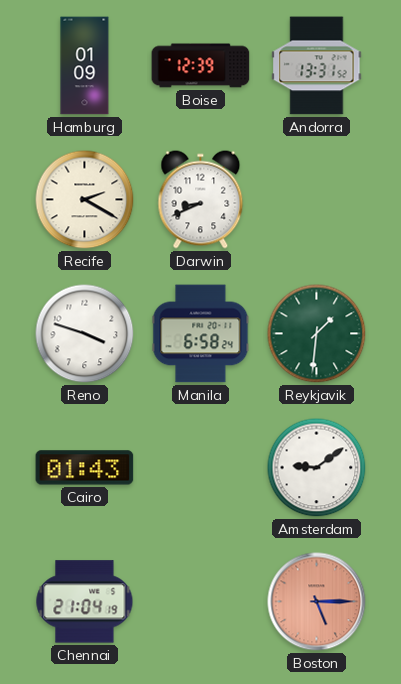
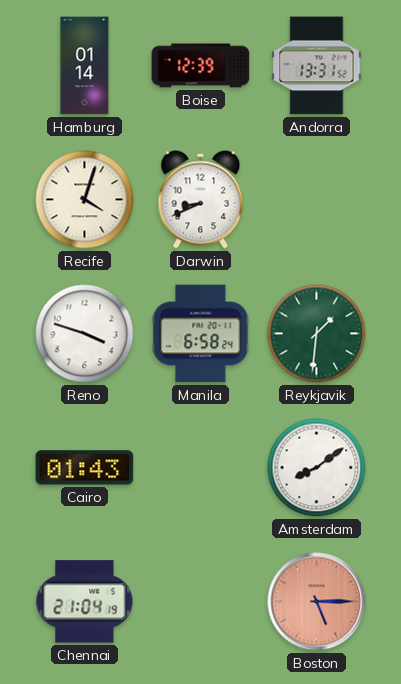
Hamburg: 01:09 -> 01:14 (85, 66)
Recife: 2:20 -> 4:03 (85, 200)
Amsterdam: 9:09 -> 8:09 (317, 468)
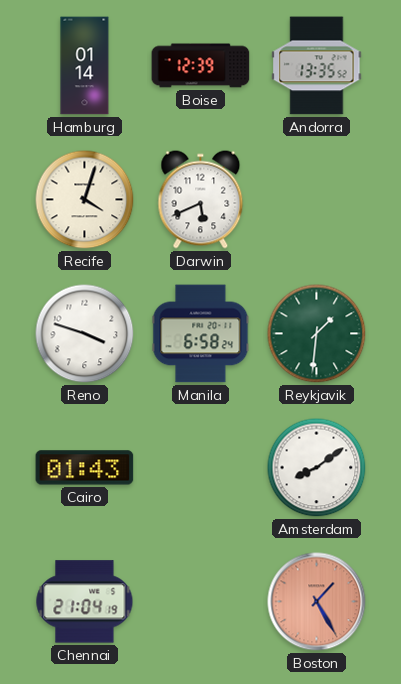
Andorra: 13:31 -> 13:35 (317, 66)
Darwin: 8:41 -> 5:41 (201, 200)
Boston: 5:15 -> 1:25 (317, 602)
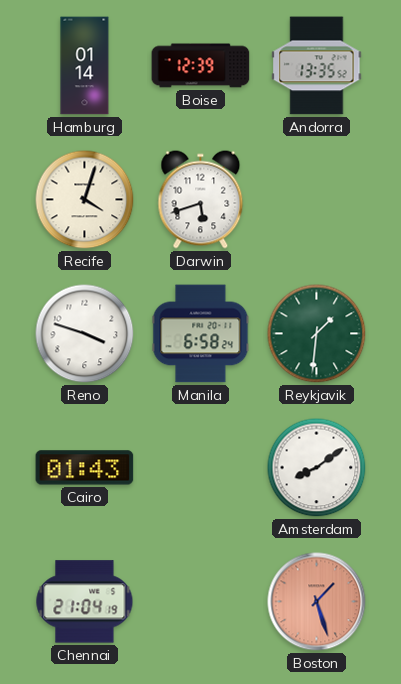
Darwin: 5:41 -> 5:42 (201, 200)
Boston: 1:25 -> 1:27 (317, 602)
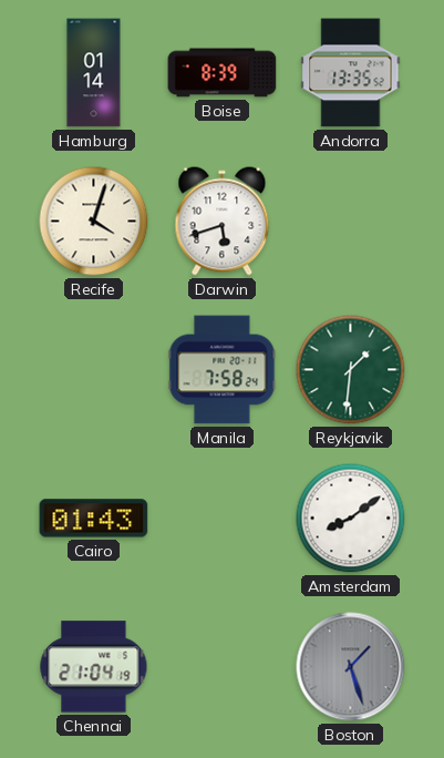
Boise: 12:39 -> 8:39 (223, 73)
Reno: 3:48 -> none (85, 334)
Manila: 6:58 -> 7:58 (223, 370)
Boston dial: salmon -> grey (351, 667)
